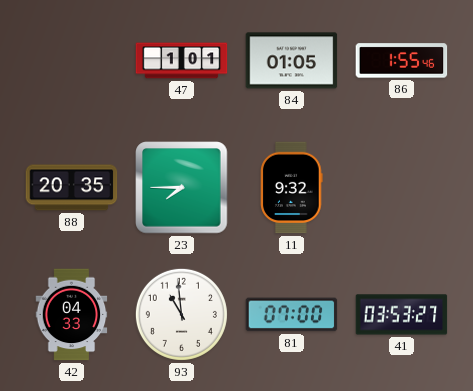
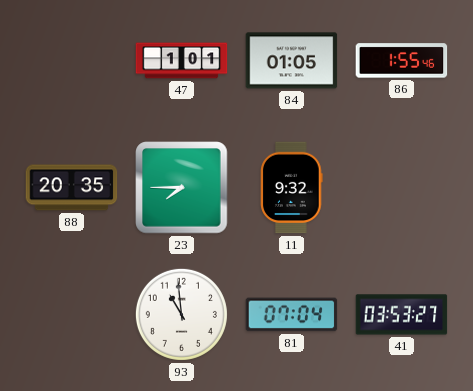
42: 04:33 -> none (72, 315)
81: 07:00 -> 07:04 (292, 315)
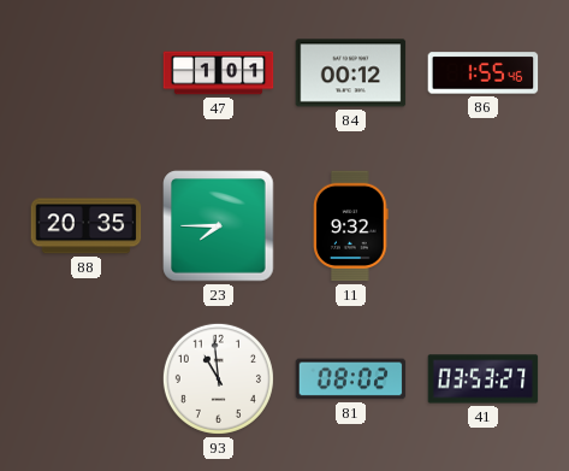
84: 01:05 -> 00:12 (351, 73)
81: 07:04 -> 08:02 (351, 379)
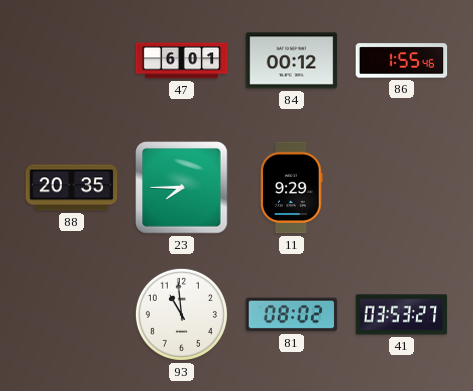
47: 1:01 -> 6:01 (182, 61)
11: 9:32 -> 9:29 (292, 188)
